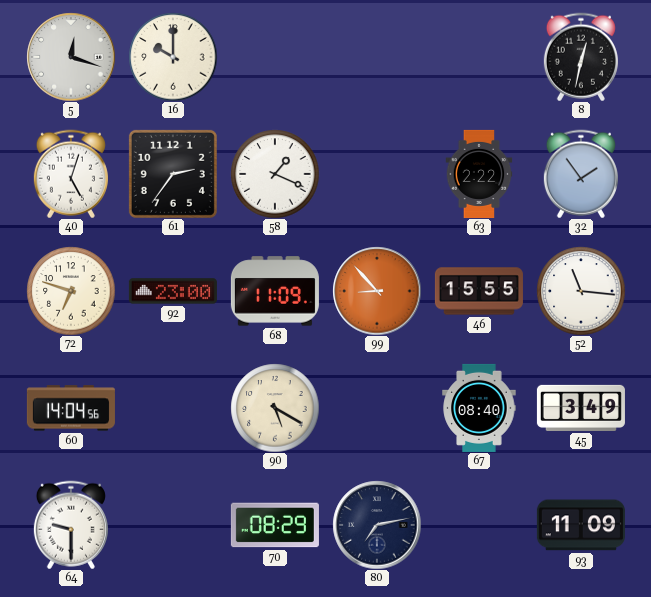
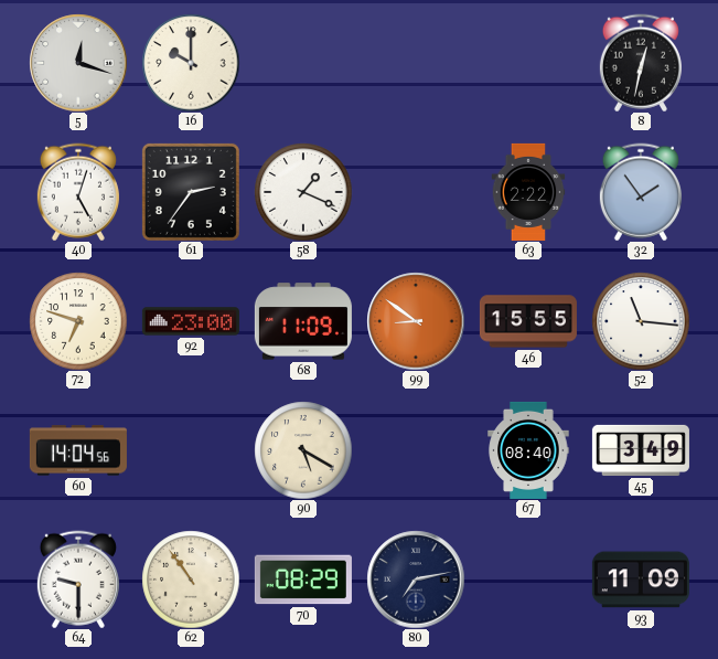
99: 8:53 -> 8:51 (416, 321)
62: none -> 10:54 (191, 580)
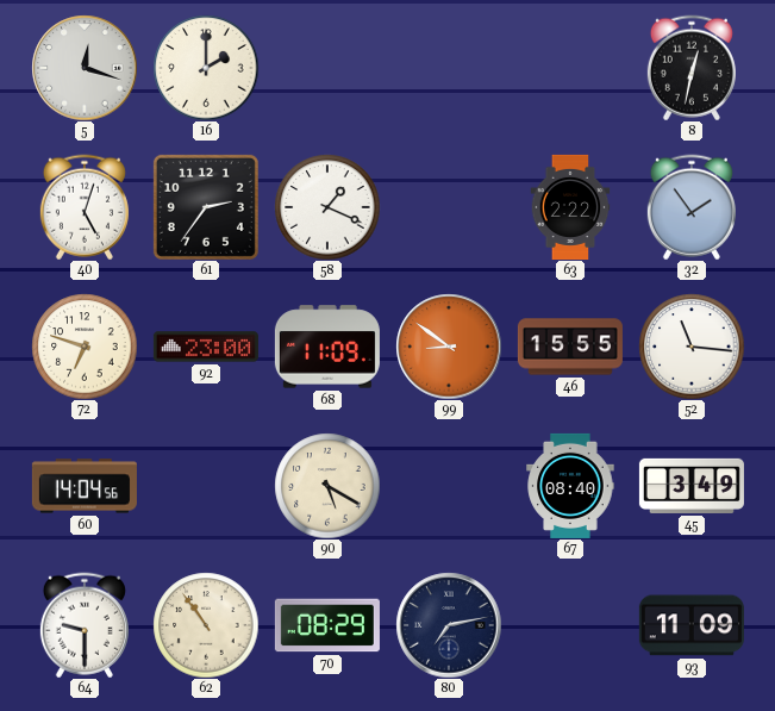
16: 10:00 -> 2:00 (206, 68)
